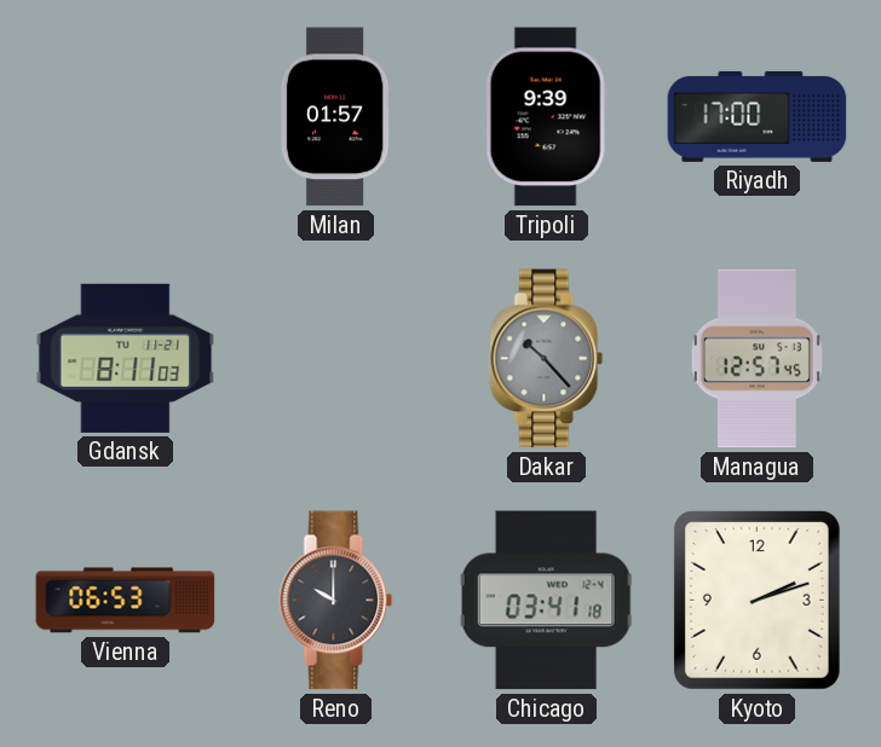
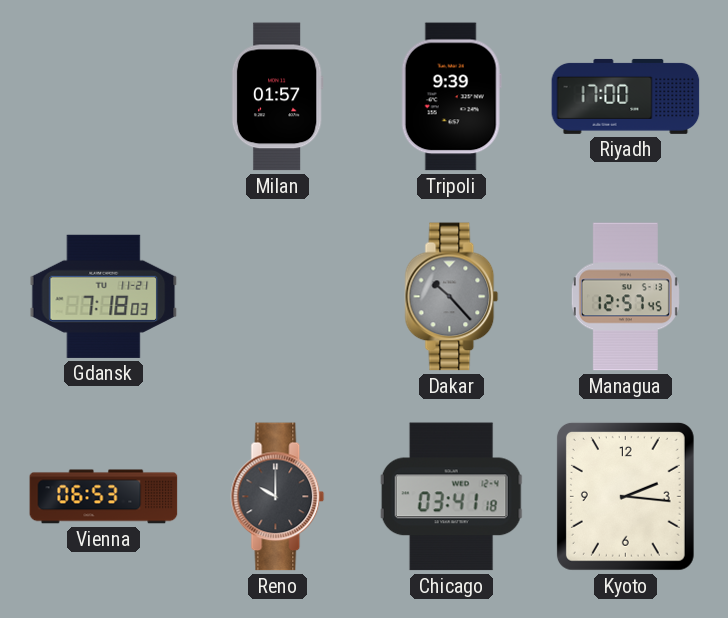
Gdansk: 8:11 -> 7:18 (104, 296)
Kyoto: 2:12 -> 2:16 (625, 496)
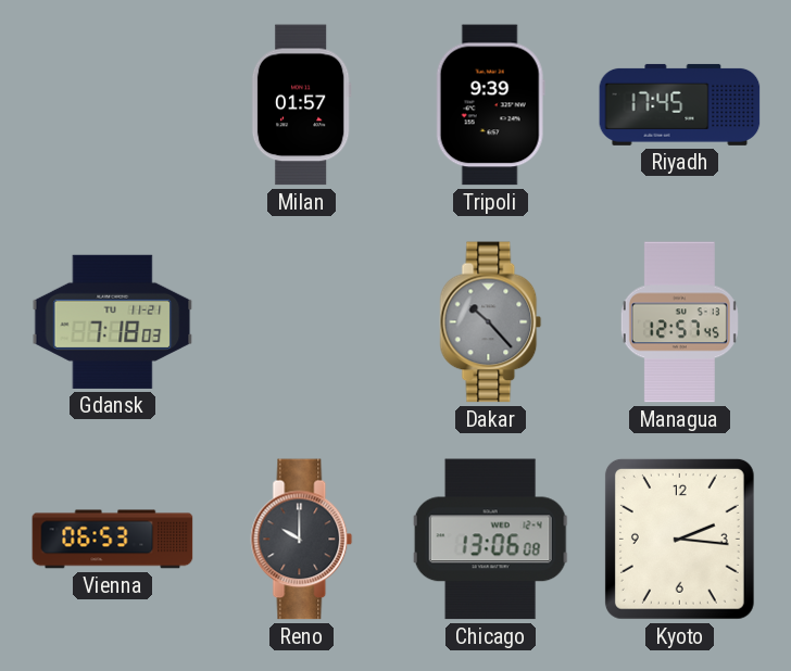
Riyadh: 17:00 -> 17:45 (680, 104)
Chicago: 03:41 -> 13:06 (491, 540)
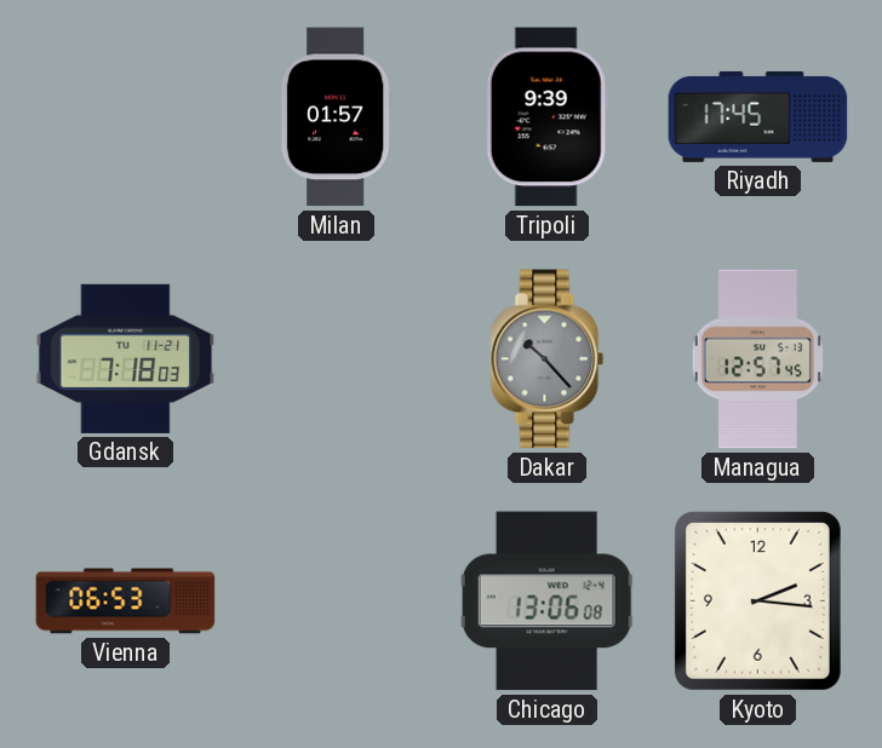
Reno: 10:00 -> none (302, 540)
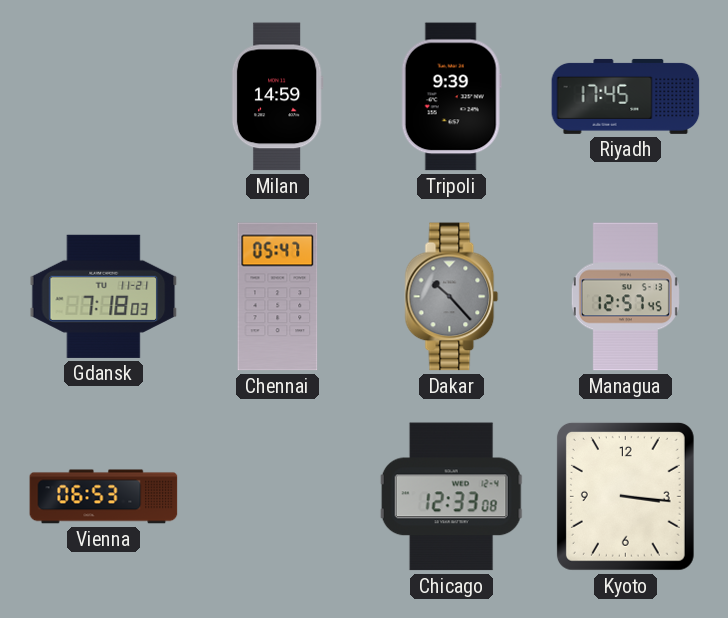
Milan: 01:57 -> 14:59 (277, 97)
Chennai: none -> 05:47 (278, 297)
Chicago: 13:06 -> 12:33 (452, 497)
Kyoto: 2:16 -> 3:16 (625, 496)
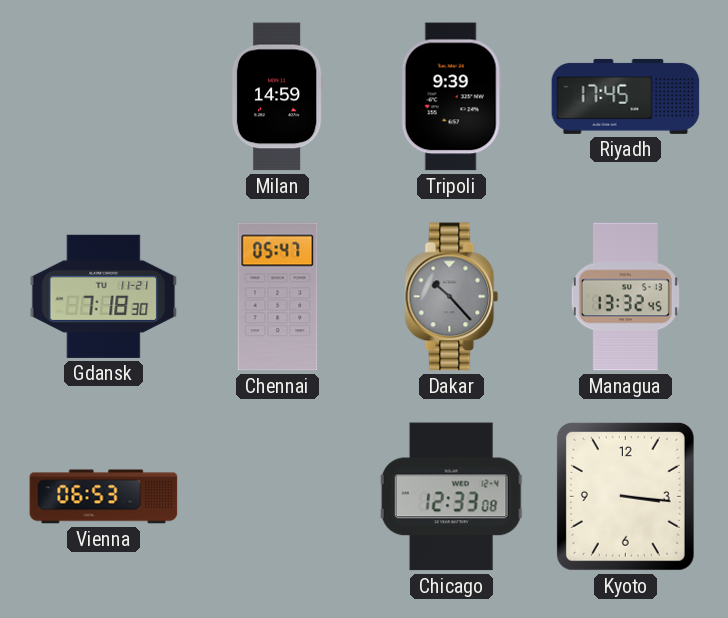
Gdansk: 7:18:03 -> 7:18:30 (104, 296)
Managua: 12:57 -> 13:32 (625, 297)
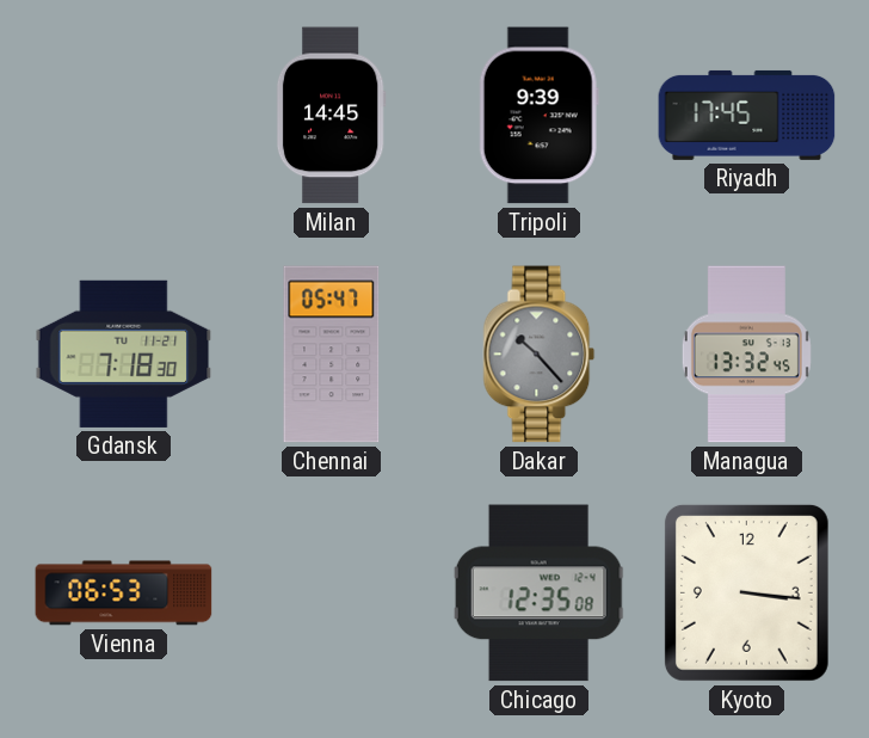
Milan: 14:59 -> 14:45 (331, 116)
Chicago: 12:33 -> 12:35 (540, 594)
